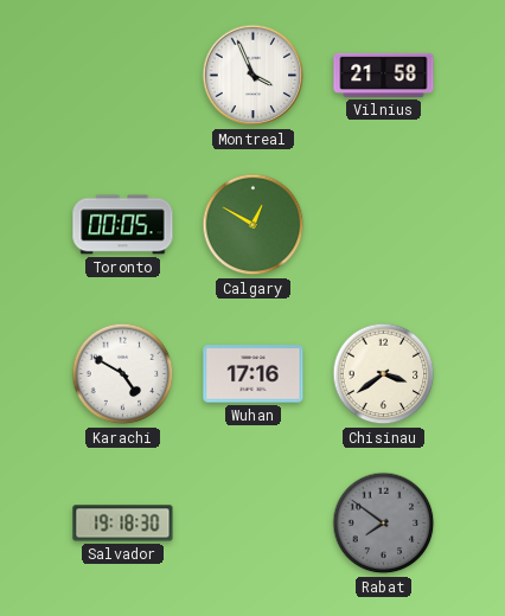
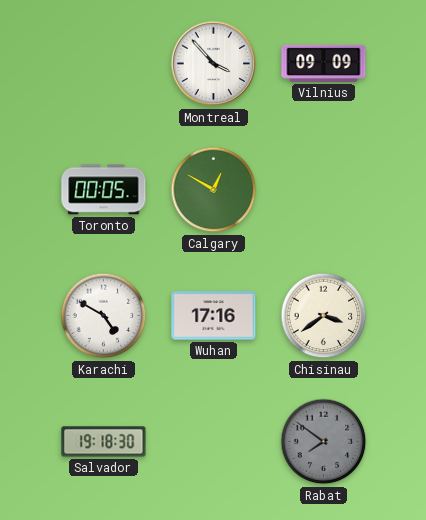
Montreal: 3:56 -> 3:53 (214, 64)
Vilnius: 21:58 -> 09:09 (324, 63)
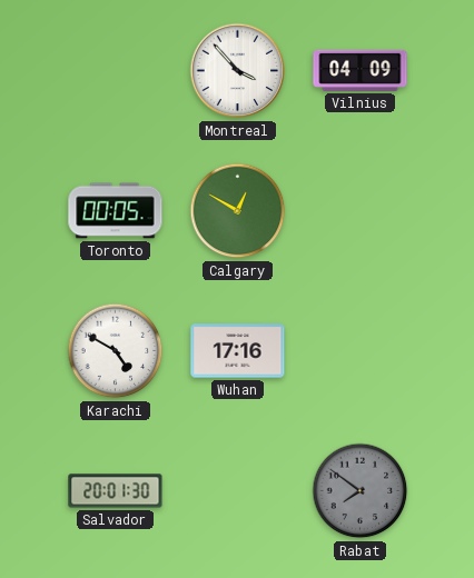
Vilnius: 09:09 -> 04:09 (361, 70)
Chisinau: 3:39 -> none (324, 316)
Salvador: 19:18 -> 20:01 (116, 491)
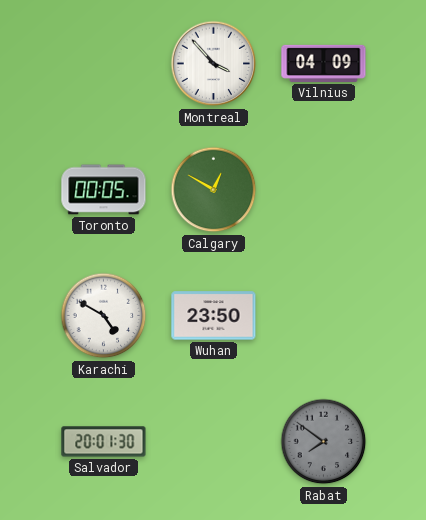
Wuhan: 17:16 -> 23:50 (214, 316)
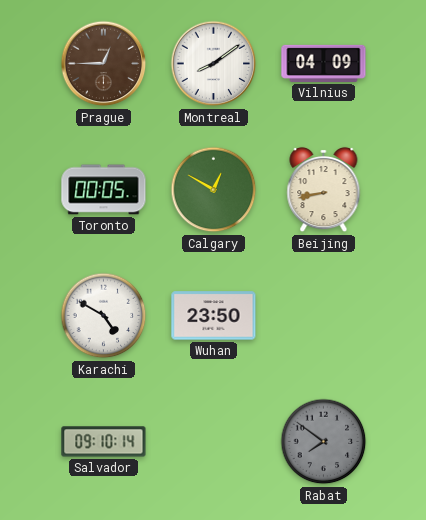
Prague: none -> 12:45 (104, 64)
Montreal: 3:53 -> 8:09 (214, 64)
Beijing: none -> 8:43 (324, 190)
Salvador: 20:01 -> 09:10 (104, 442)
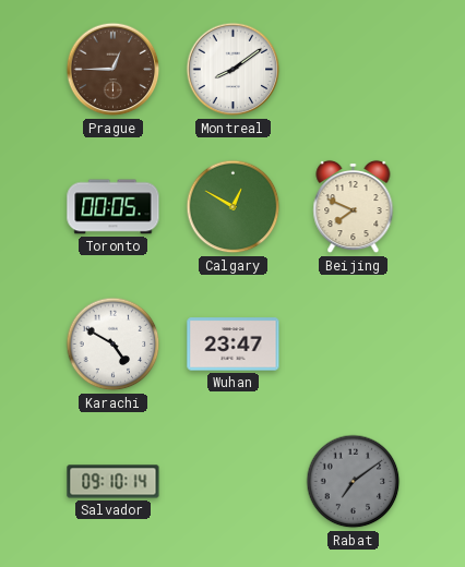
Vilnius: 04:09 -> none (324, 63)
Beijing: 8:43 -> 7:49 (354, 207)
Wuhan: 23:50 -> 23:47 (234, 345)
Rabat: 7:51 -> 7:09 (354, 482)
